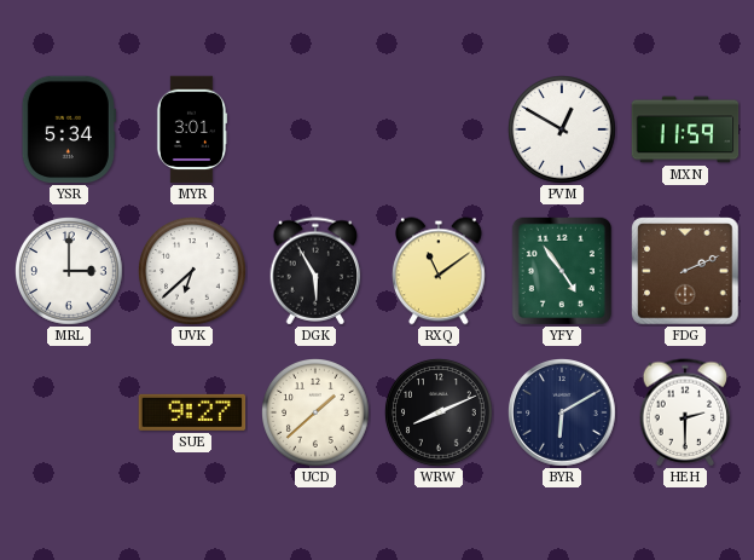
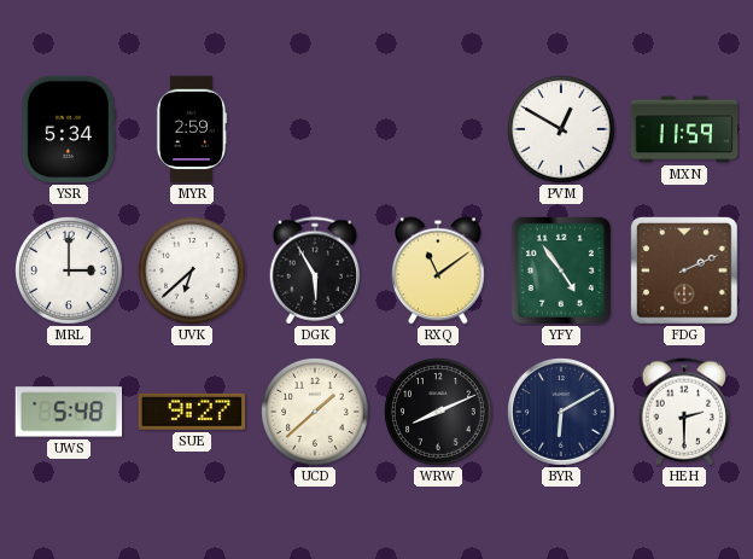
MYR: 3:01 -> 2:59 (192, 129)
UWS: none -> 5:48 (69, 412)
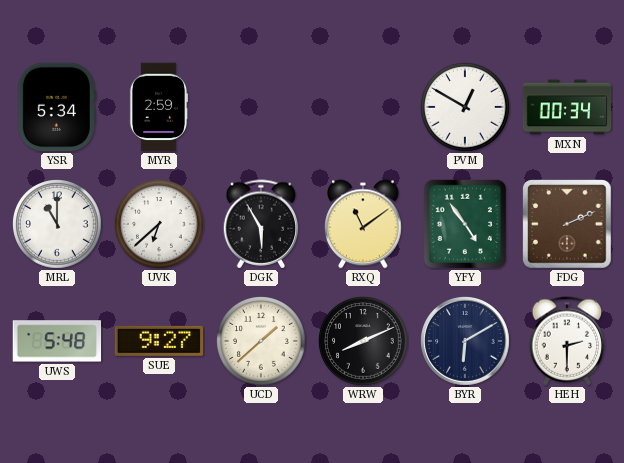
MXN: 11:59 -> 00:34 (567, 107)
MRL: 3:00 -> 11:00 (58, 225)
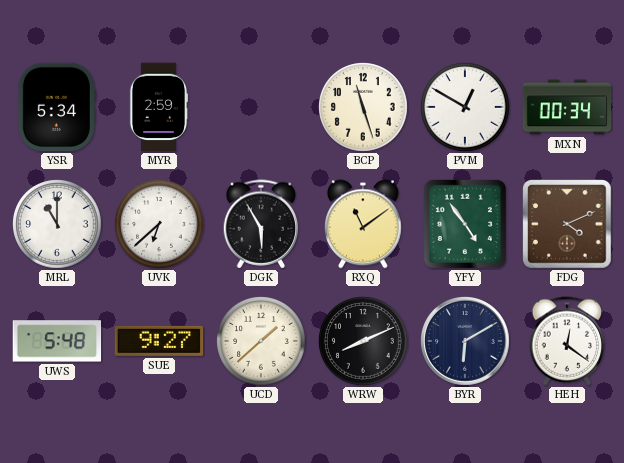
BCP: none -> 11:27 (364, 108)
FDG: 2:11 -> 4:11 (567, 224)
HEH: 2:30 -> 12:21 (567, 341)
